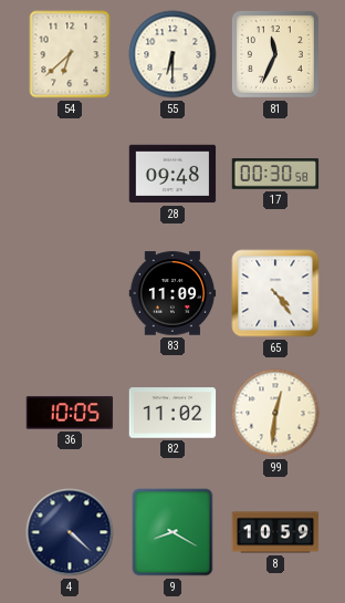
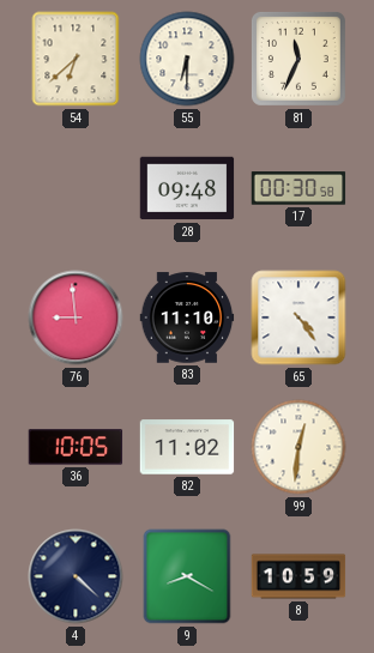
76: none -> 8:59 (76, 318)
83: 11:09 -> 11:10 (187, 318)
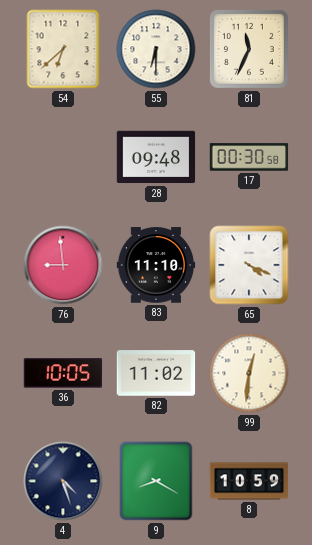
65: 4:24 -> 4:19 (249, 265)
4: 4:22 -> 4:27 (63, 481)
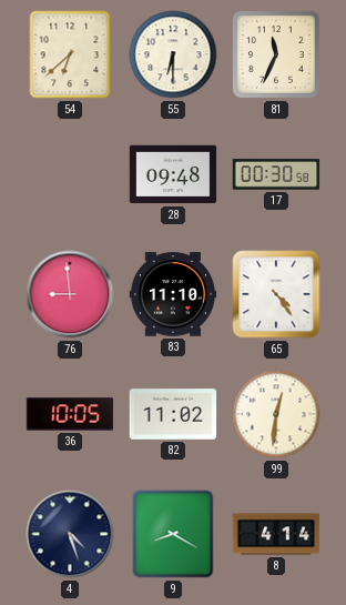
65: 4:19 -> 4:24 (276, 294)
8: 10:59 -> 4:14 (276, 534)
